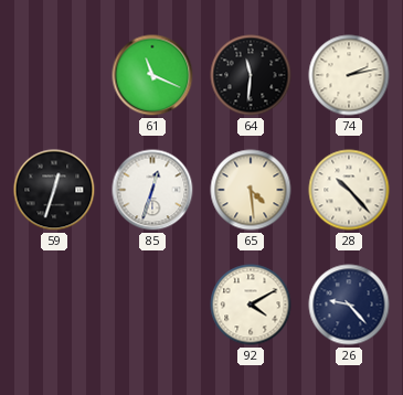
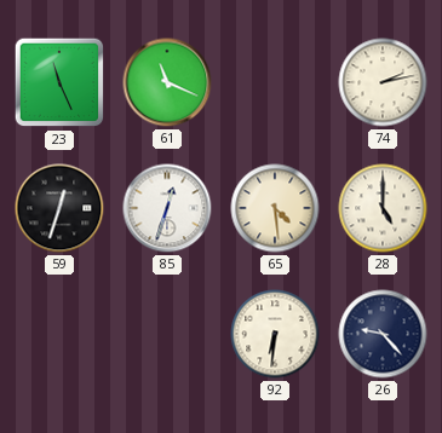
23: none -> 11:26 (59, 82)
64: 11:31 -> none (251, 75)
28: 10:23 -> 5:00 (383, 208)
92: 4:10 -> 6:31 (275, 334)
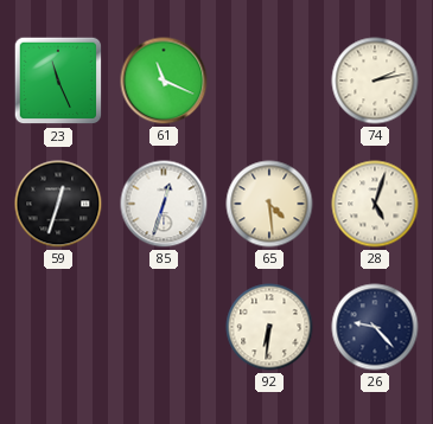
28: 5:00 -> 5:03 (375, 204)
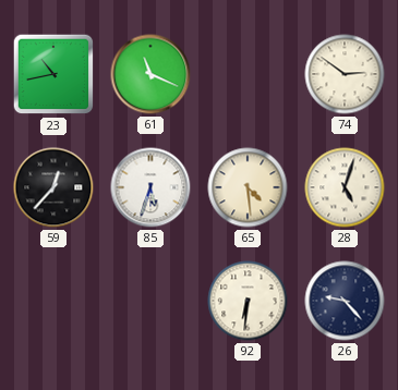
23: 11:26 -> 10:43 (53, 74)
74: 2:13 -> 2:51 (345, 74)
59: 12:33 -> 12:37 (53, 187)
85: 12:33 -> 5:33 (150, 187)
